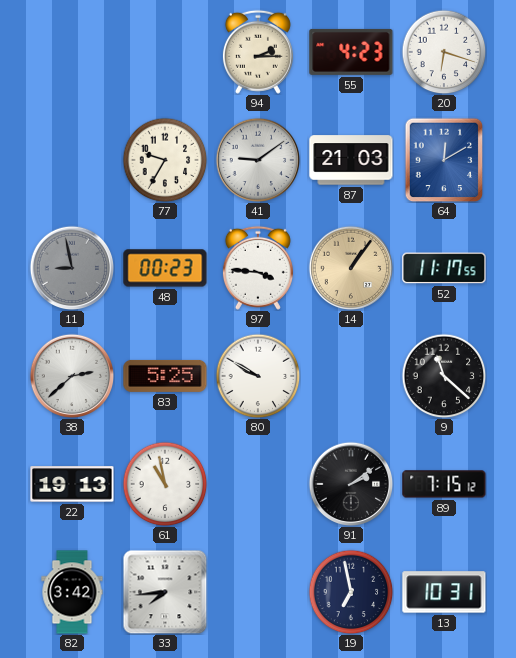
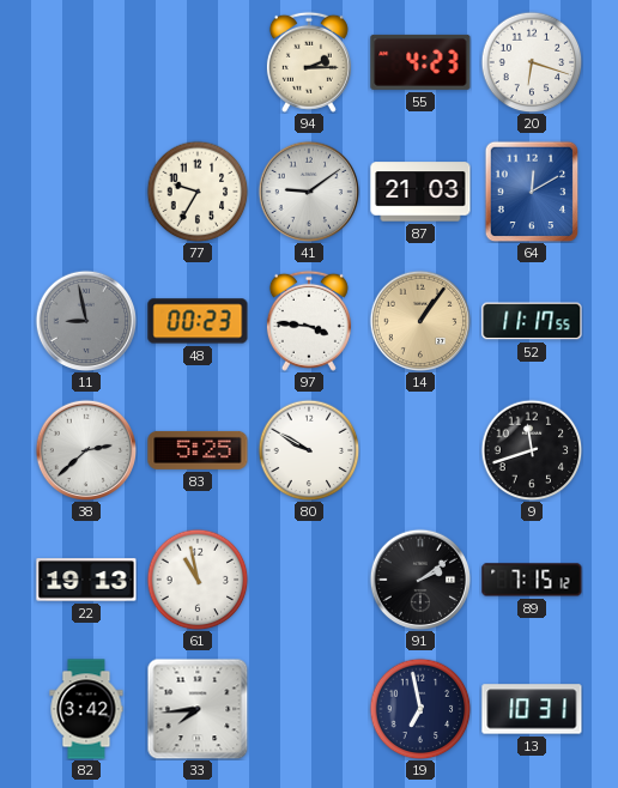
9: 11:22 -> 11:42 (532, 450)
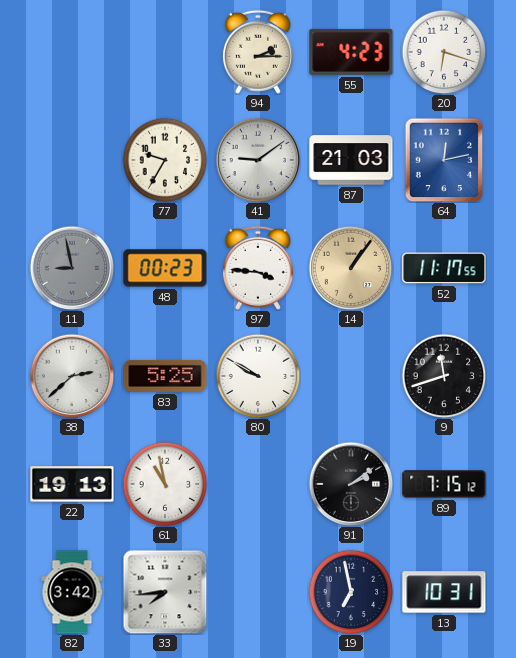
64: 12:10 -> 12:13 (444, 160)
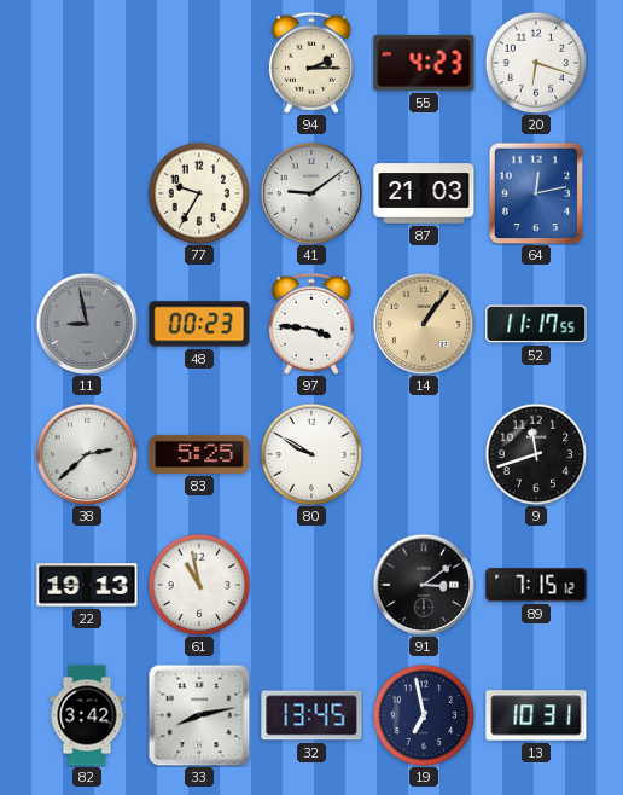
91: 2:09 -> 3:09 (424, 585)
33: 7:44 -> 8:13 (199, 715)
32: none -> 13:45 (311, 715)
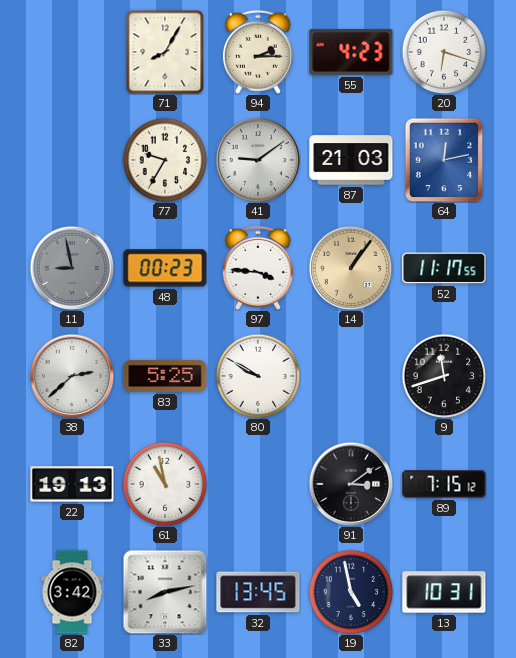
71: none -> 8:05 (165, 52)
19: 6:58 -> 4:58 (351, 592)
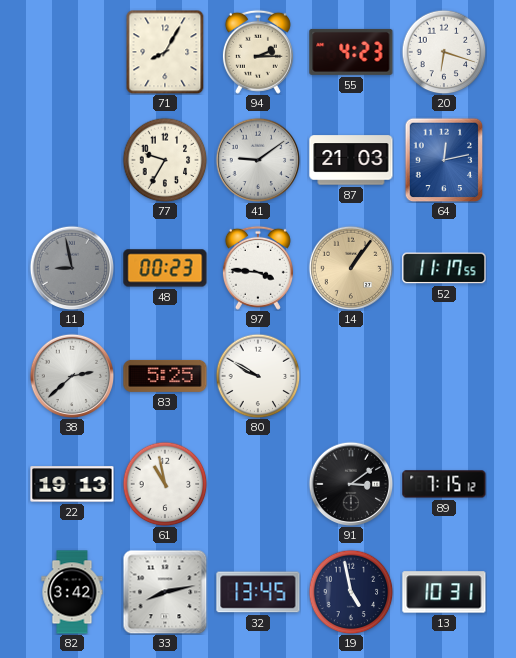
9: 11:42 -> none (444, 376)
